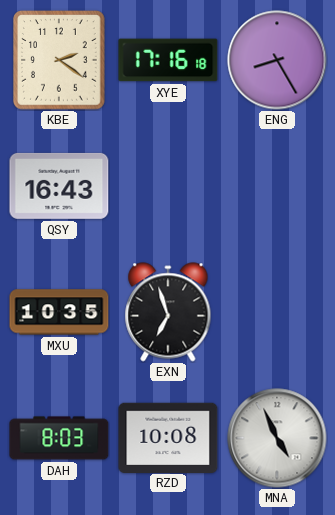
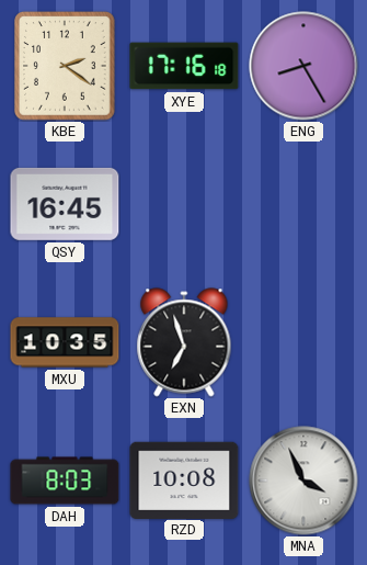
QSY: 16:43 -> 16:45 (65, 204)
MNA: 4:56 -> 3:56 (303, 481)
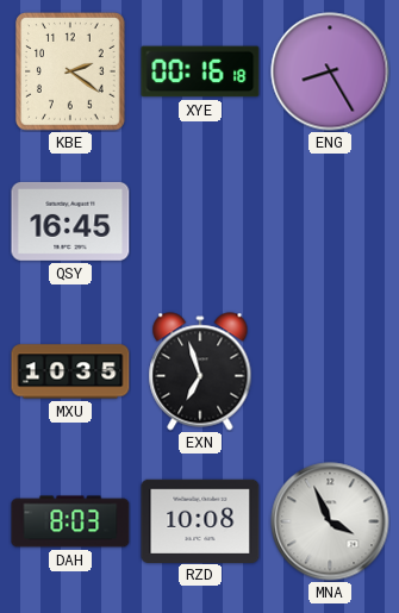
XYE: 17:16 -> 00:16 (200, 71)
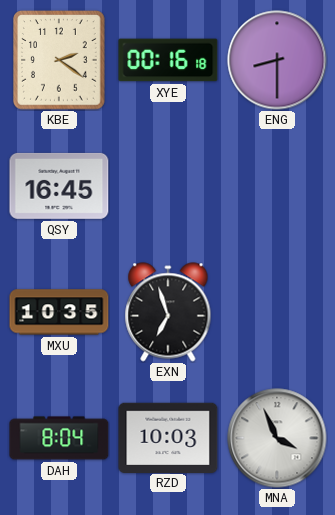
ENG: 8:25 -> 8:30 (277, 60)
DAH: 8:03 -> 8:04 (59, 438)
RZD: 10:08 -> 10:03 (168, 437)
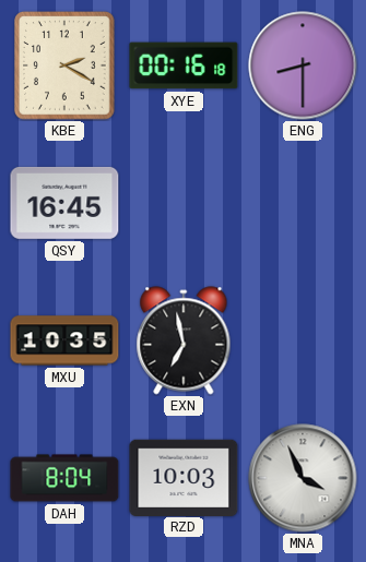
KBE: 2:21 -> 2:20 (66, 65)
EXN: 6:57 -> 6:58 (184, 340)
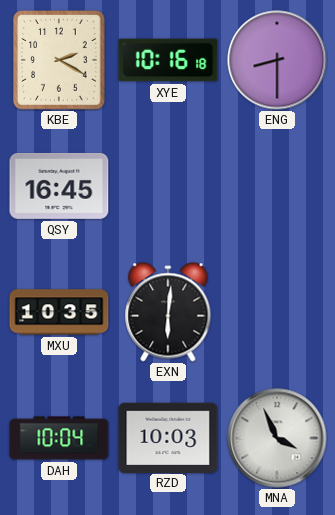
XYE: 00:16 -> 10:16 (168, 60)
EXN: 6:58 -> 6:01 (168, 312)
DAH: 8:04 -> 10:04 (59, 438)
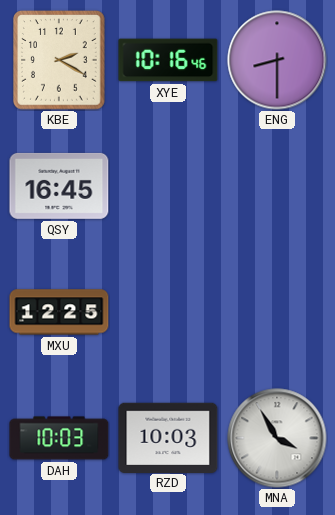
XYE: 10:16:18 -> 10:16:46 (168, 60)
MXU: 10:35 -> 12:25 (59, 312)
EXN: 6:01 -> none (168, 312)
DAH: 10:04 -> 10:03 (59, 438)
MNA: 3:56 -> 3:55 (277, 438)
